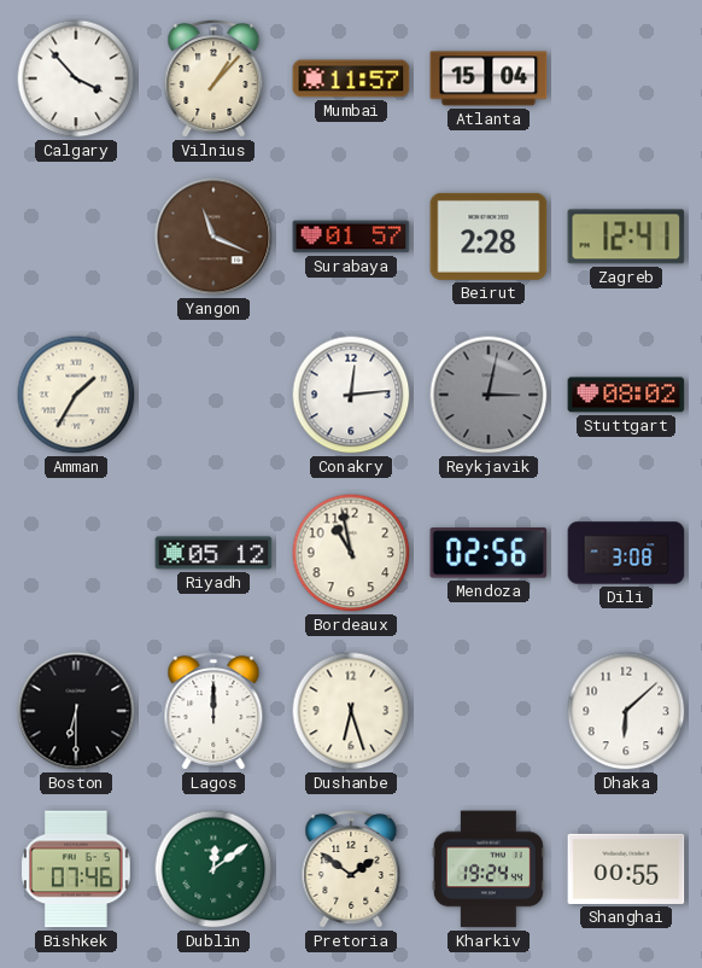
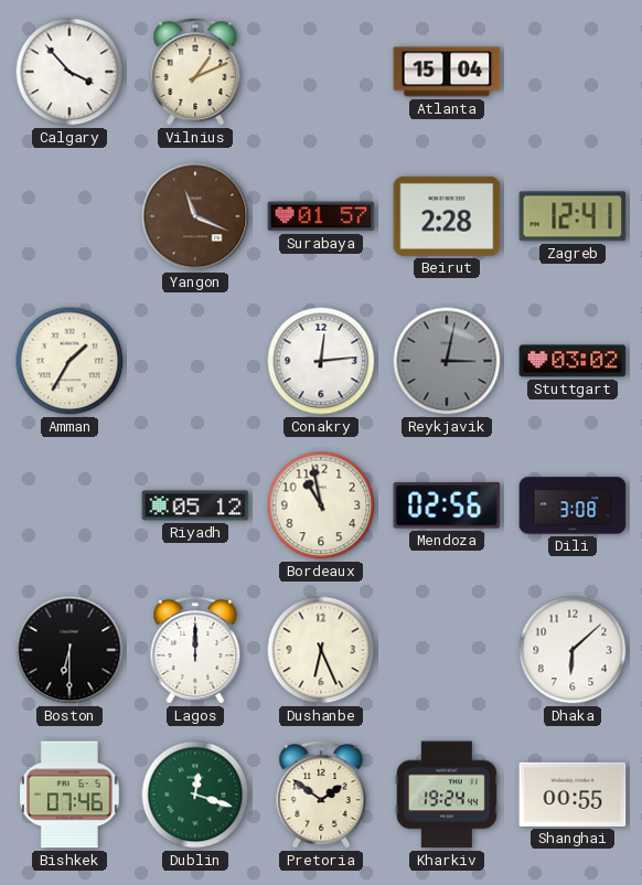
Vilnius: 1:07 -> 1:11 (195, 73)
Mumbai: 11:57 -> none (351, 78)
Stuttgart: 08:02 -> 03:02 (573, 361)
Dushanbe: 6:27 -> 6:26 (321, 650)
Dublin: 12:09 -> 12:18 (195, 795)
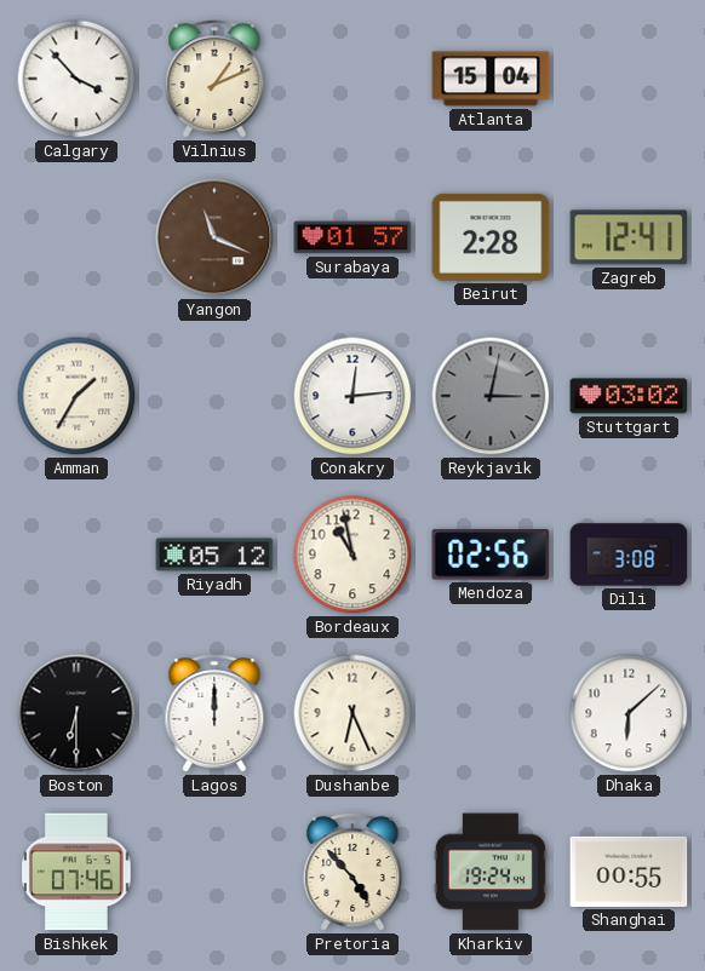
Dublin: 12:18 -> none (195, 795)
Pretoria: 1:51 -> 4:53 (352, 873)
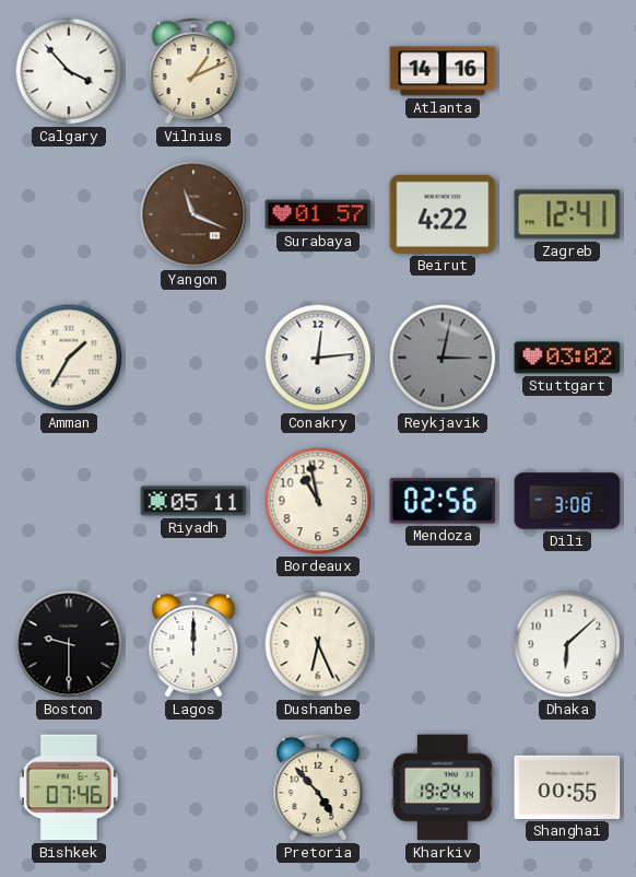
Atlanta: 15:04 -> 14:16 (443, 71)
Beirut: 2:28 -> 4:22 (443, 214)
Riyadh: 05:12 -> 05:11 (193, 501)
Boston: 6:30 -> 9:30 (69, 644)
